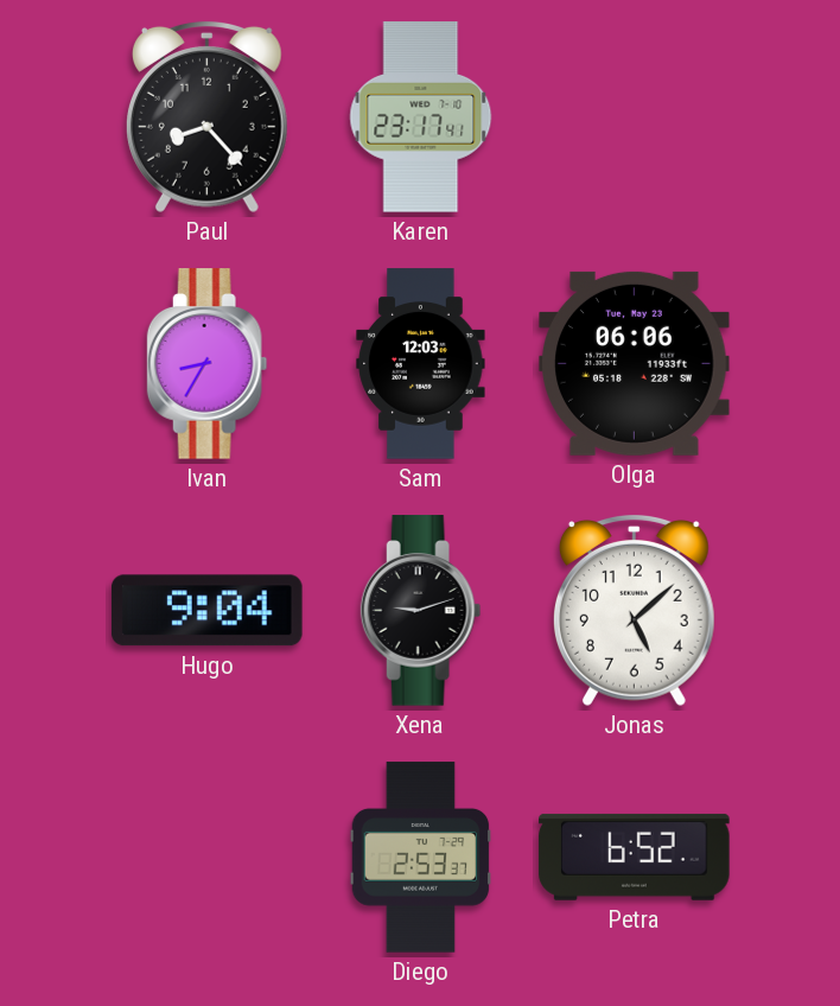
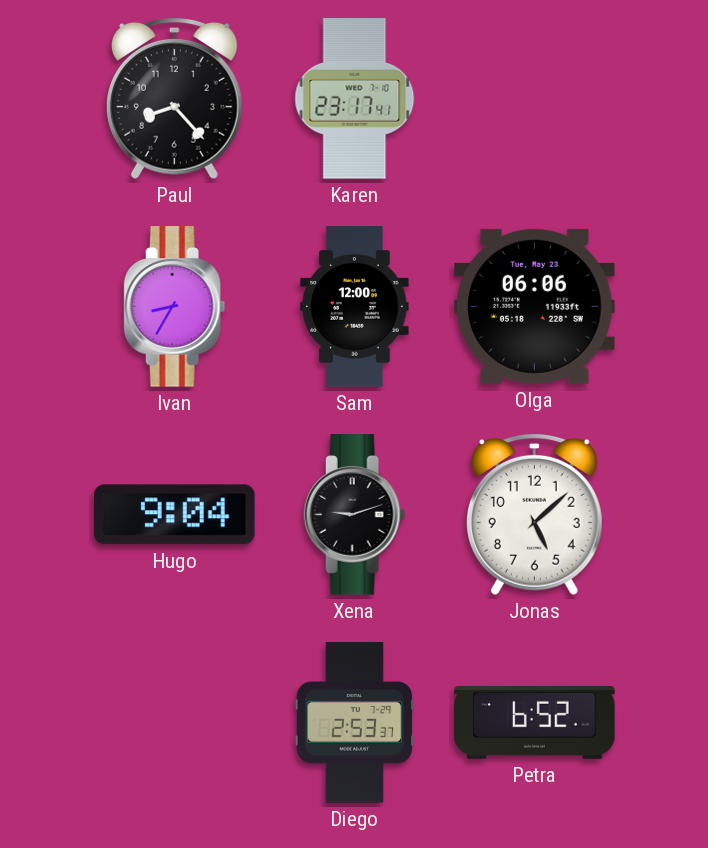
Sam: 12:03 -> 12:00 (355, 307)
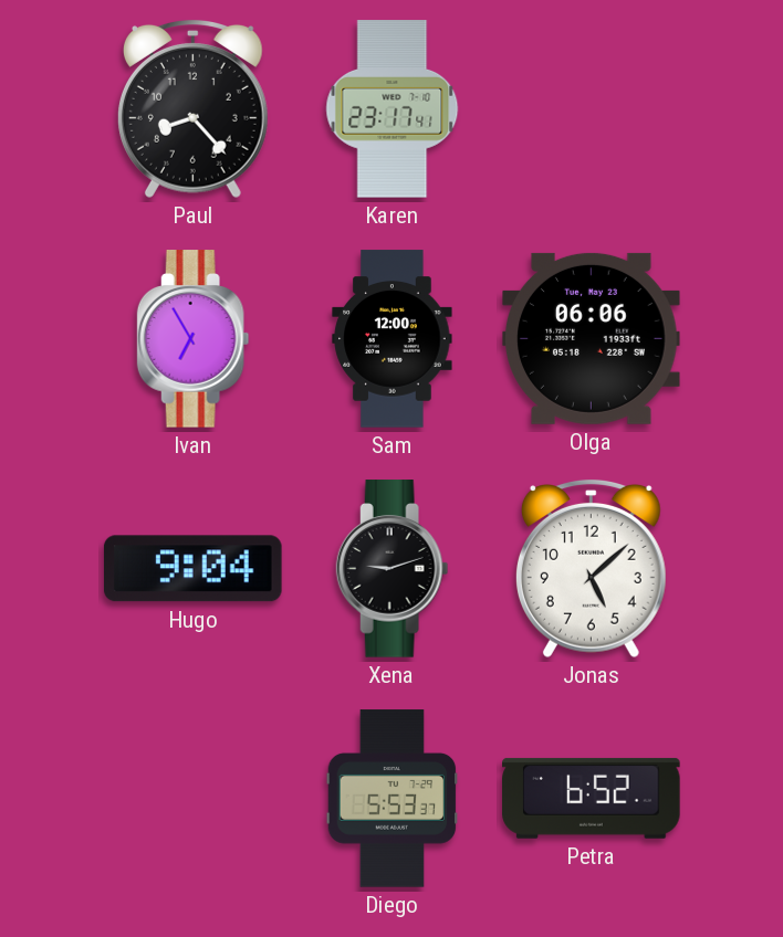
Ivan: 8:35 -> 6:55 (194, 339)
Diego: 2:53 -> 5:53 (393, 799)
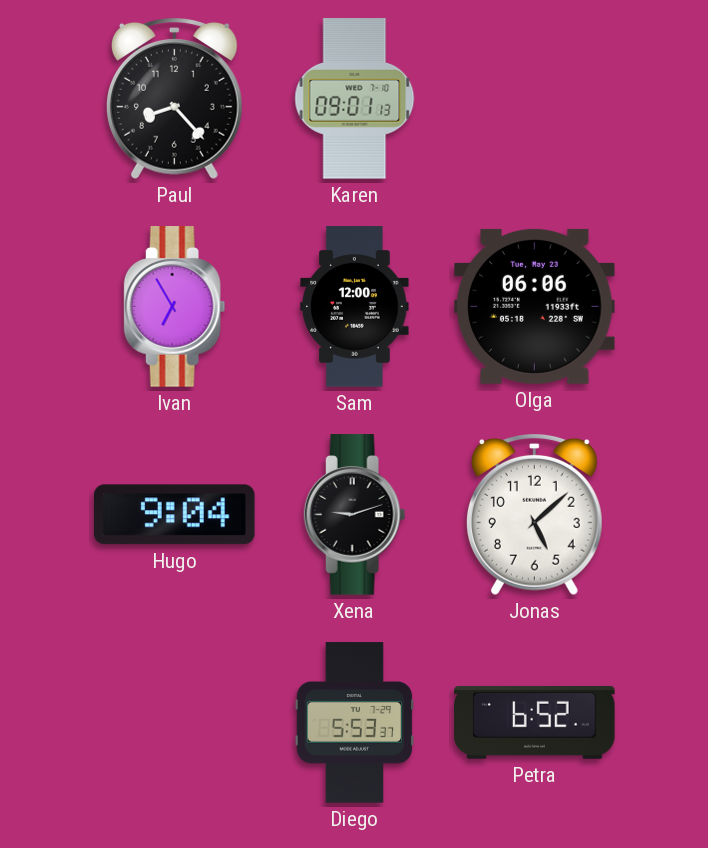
Karen: 23:17 -> 09:01 (355, 99)
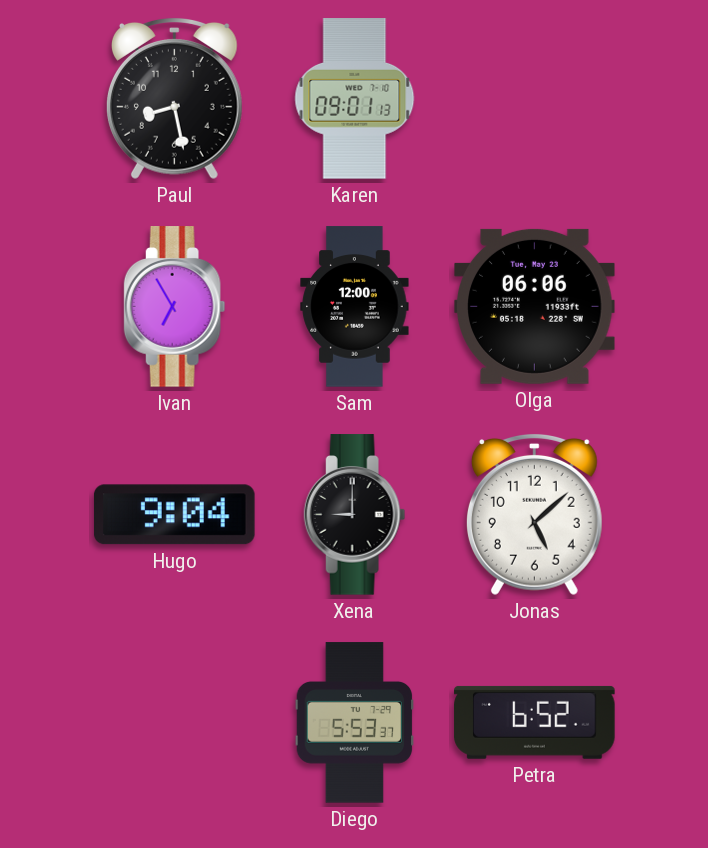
Paul: 8:23 -> 8:28 (174, 98)
Xena: 9:12 -> 9:00 (355, 515)
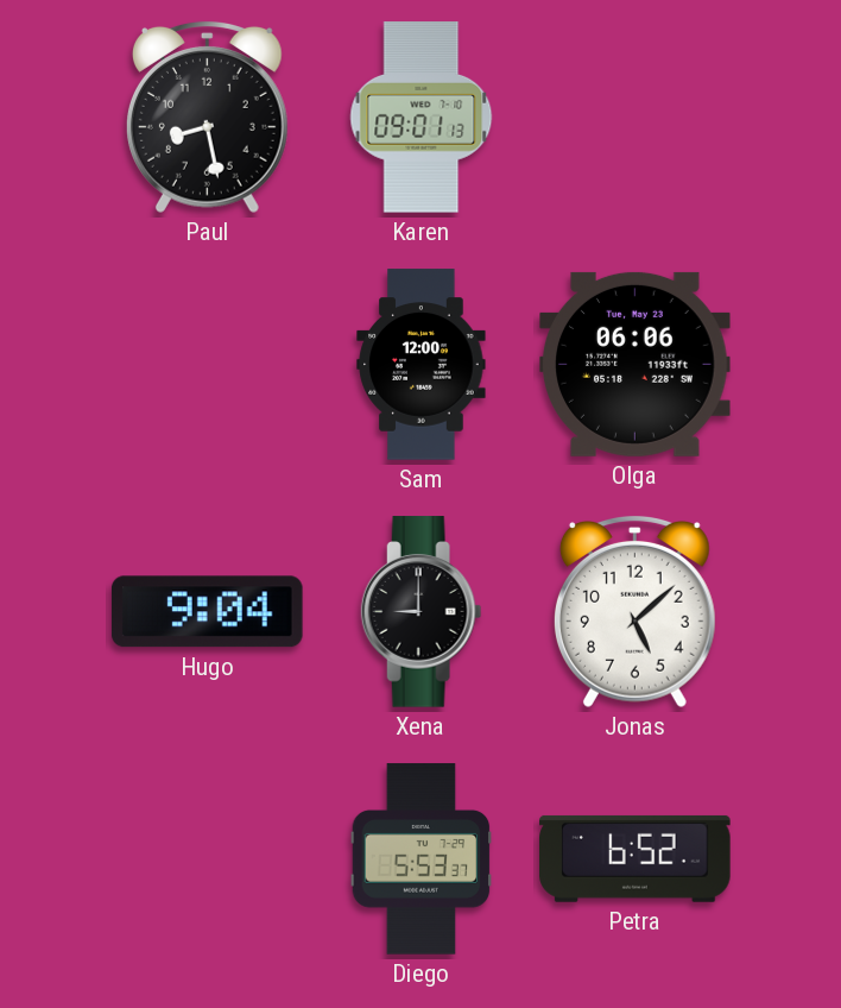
Ivan: 6:55 -> none (175, 307)
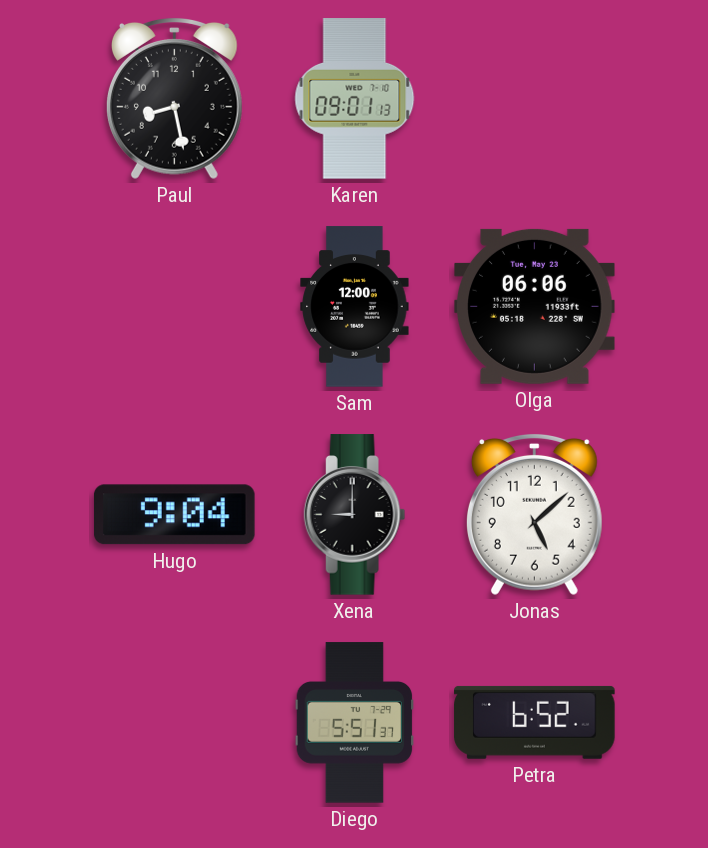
Diego: 5:53 -> 5:51 (355, 723)
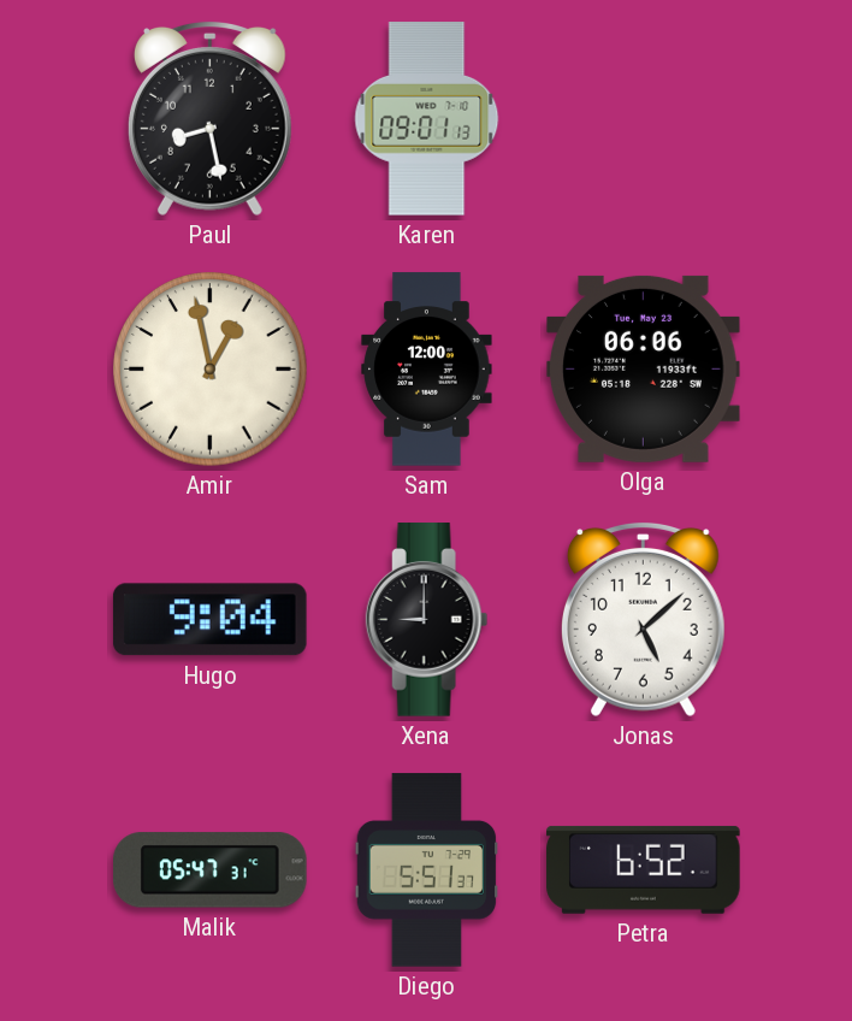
Amir: none -> 12:58 (211, 370)
Malik: none -> 05:47 (211, 870)
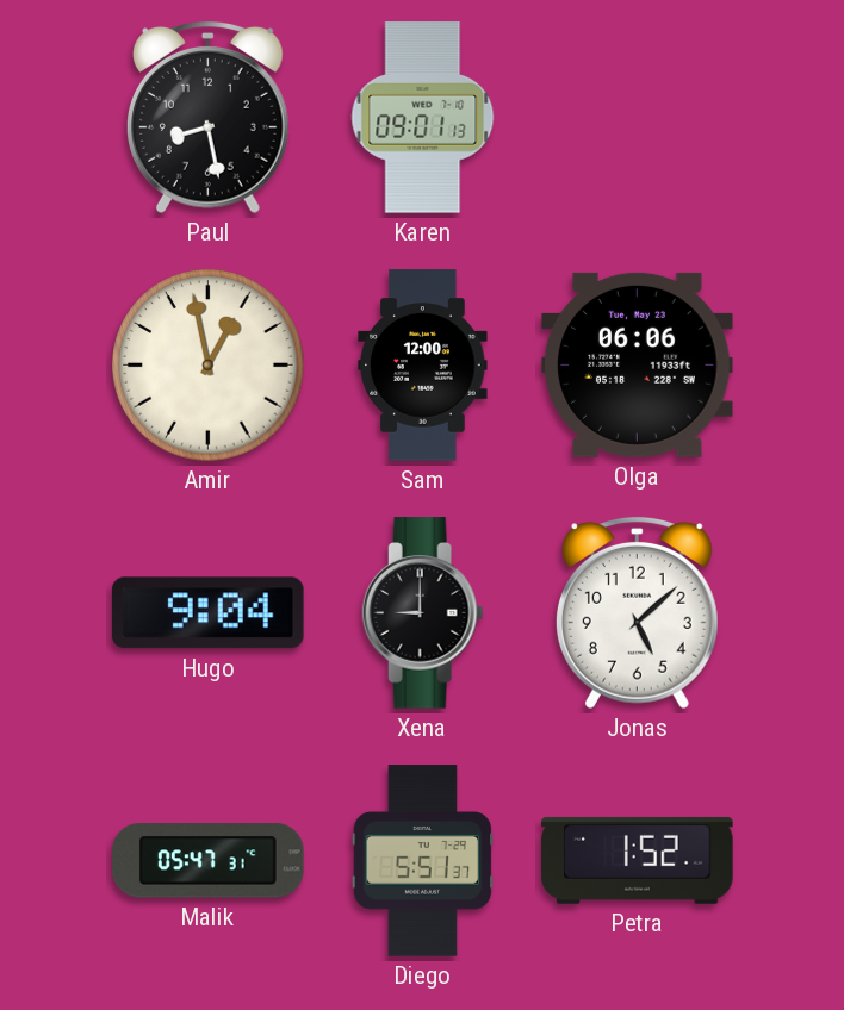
Petra: 6:52 -> 1:52 (638, 860)
